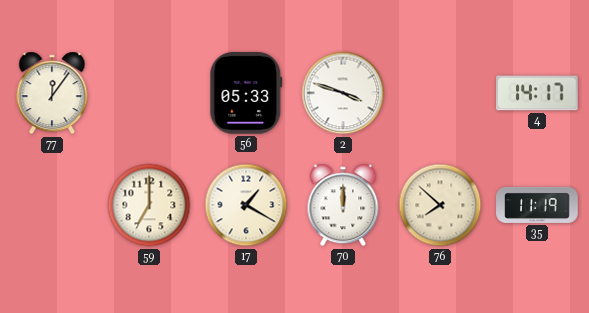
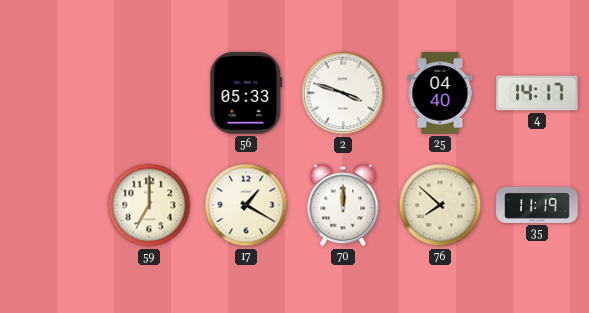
77: 12:06 -> none (52, 93)
25: none -> 04:40 (440, 93)
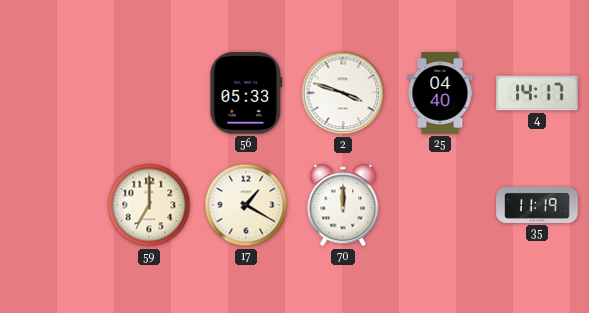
76: 7:52 -> none (440, 205)
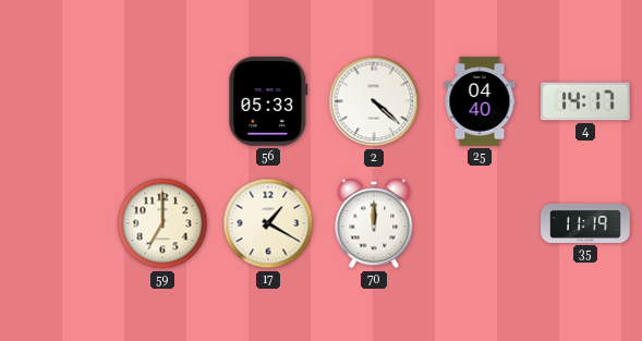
2: 3:48 -> 4:22 (374, 101)
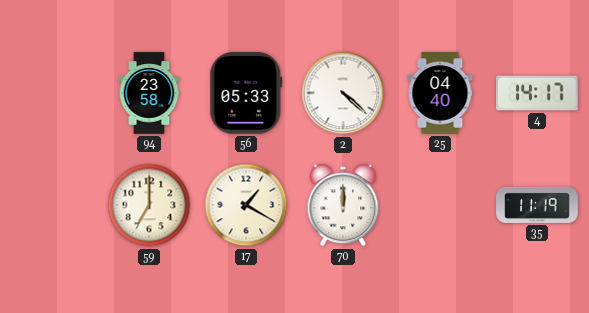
94: none -> 23:58 (149, 93)
